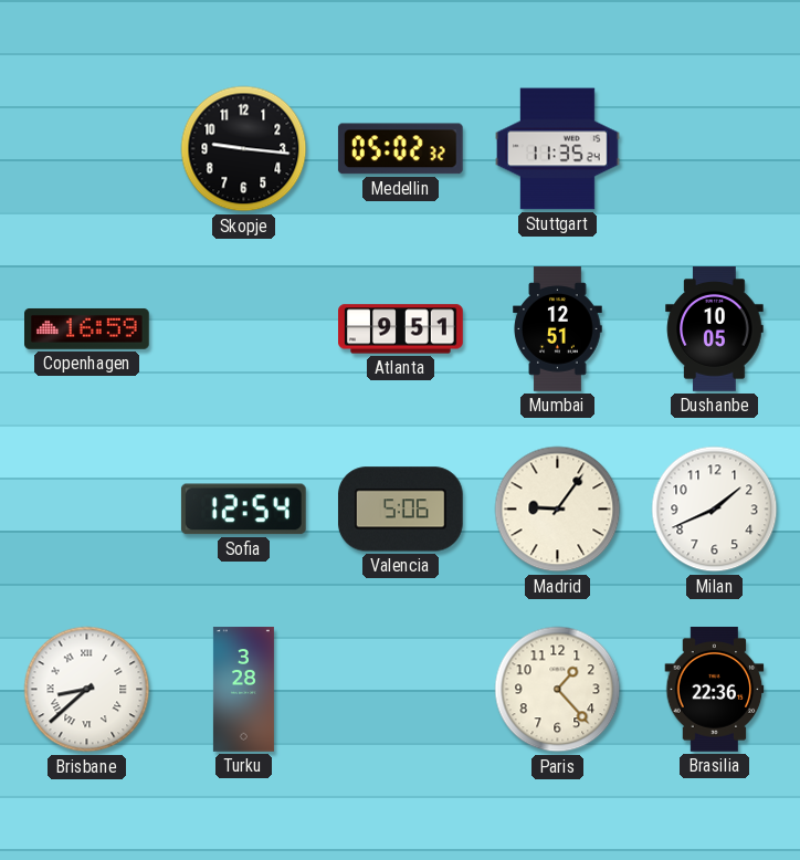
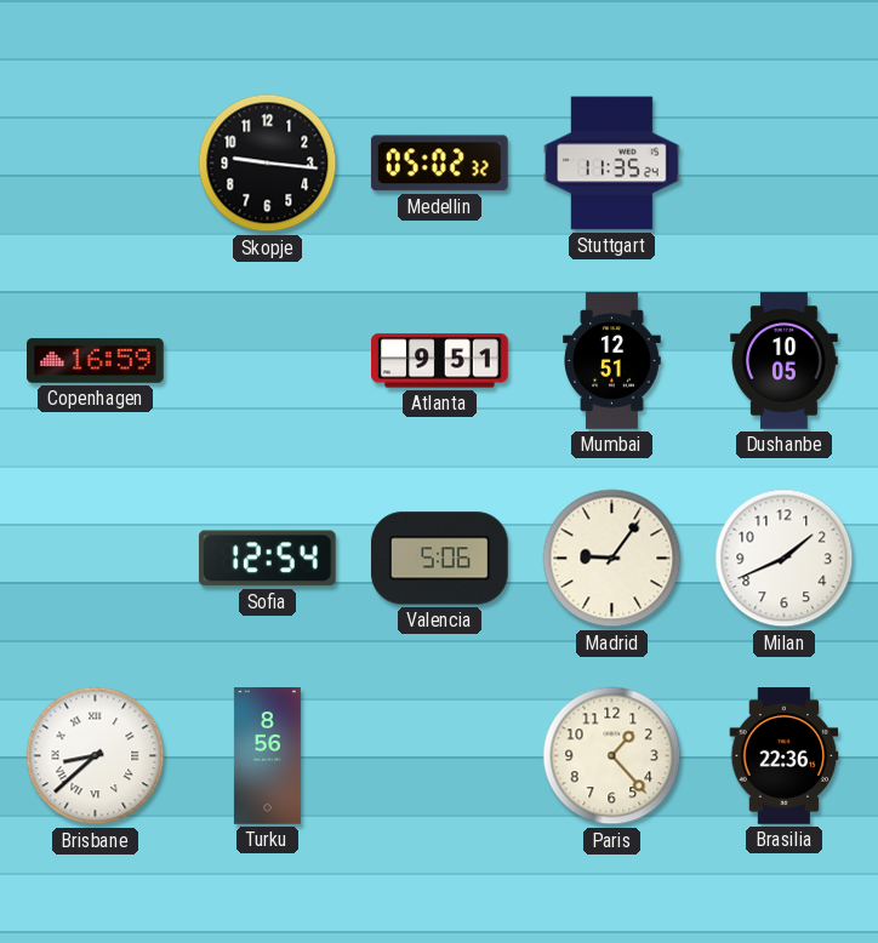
Turku: 3:28 -> 8:56 (267, 756)
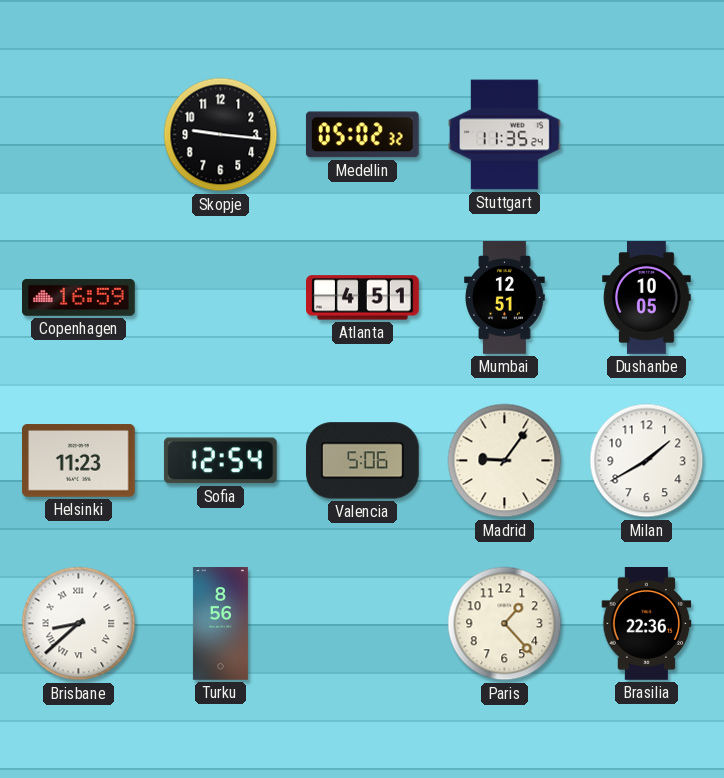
Atlanta: 9:51 -> 4:51 (363, 298)
Helsinki: none -> 11:23 (78, 461)
Milan: 1:41 -> 1:40 (647, 461)
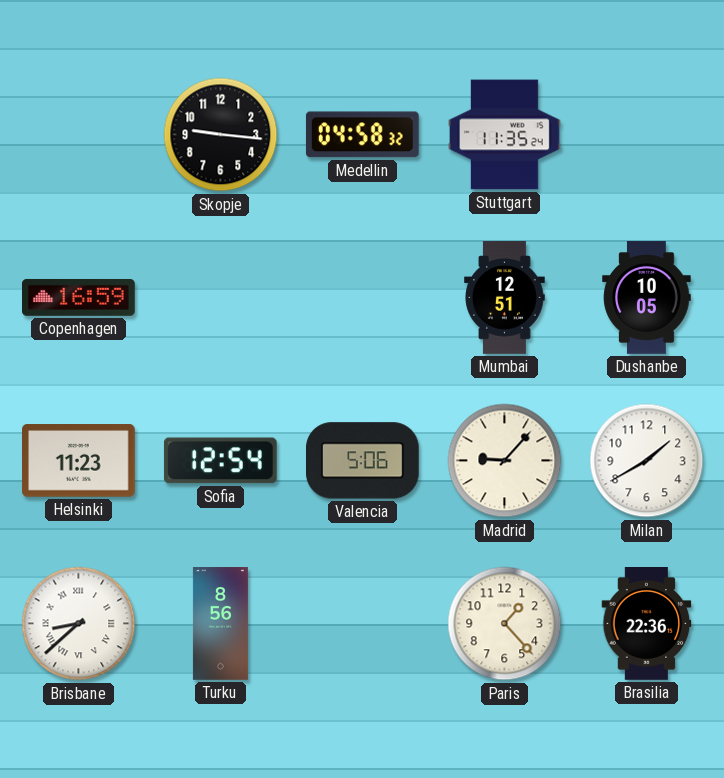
Medellin: 05:02 -> 04:58 (362, 135)
Atlanta: 4:51 -> none (363, 298)
Madrid: 9:06 -> 9:07 (505, 461)
